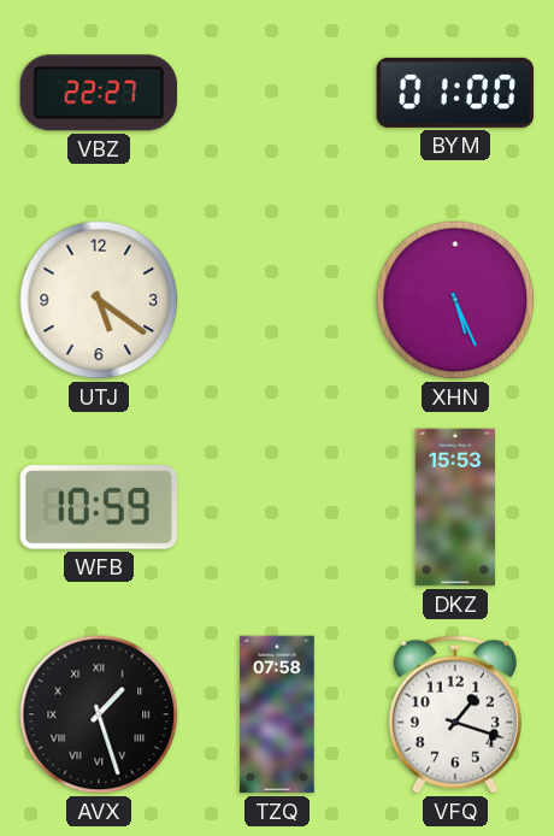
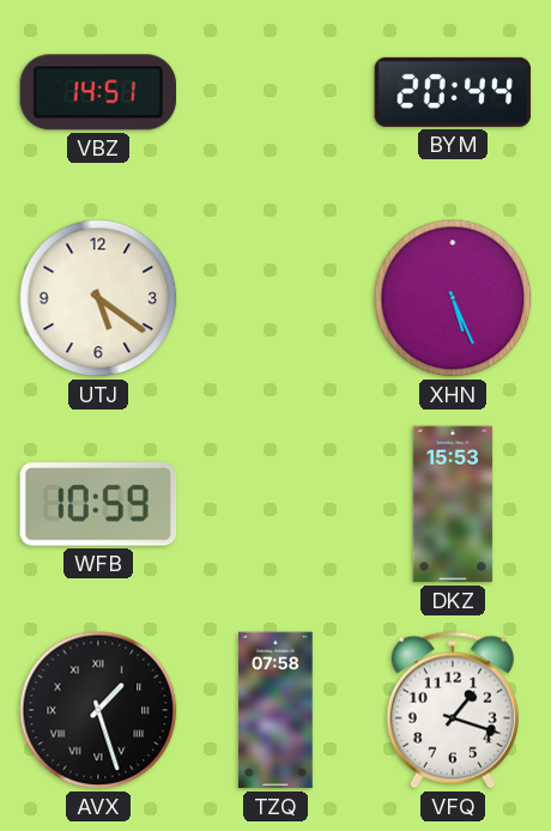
VBZ: 22:27 -> 14:51 (98, 92)
BYM: 01:00 -> 20:44 (453, 92)
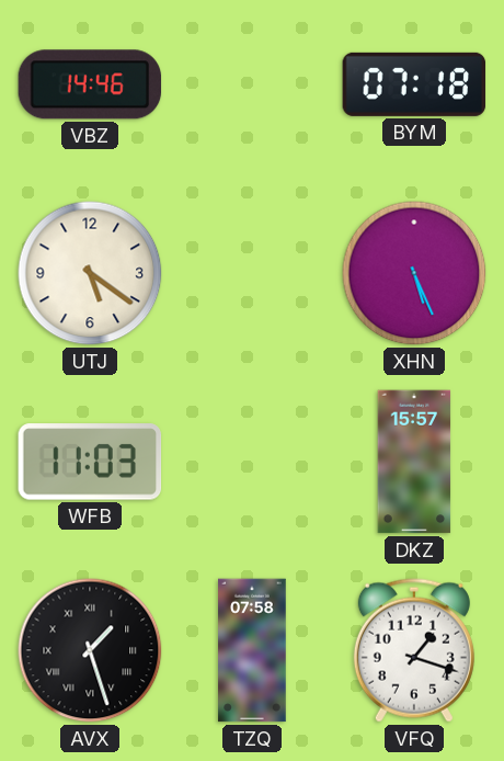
VBZ: 14:51 -> 14:46 (90, 84)
BYM: 20:44 -> 07:18 (414, 84)
WFB: 10:59 -> 11:03 (90, 462)
DKZ: 15:53 -> 15:57 (414, 462)
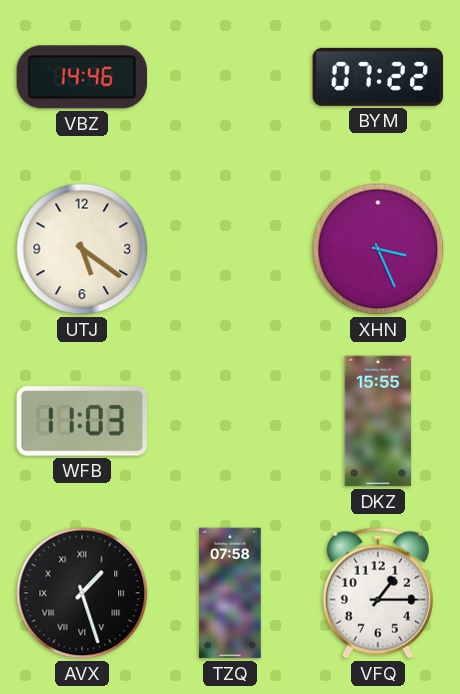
BYM: 07:18 -> 07:22 (378, 77)
XHN: 5:26 -> 3:26 (378, 249)
DKZ: 15:57 -> 15:55 (378, 421)
VFQ: 1:18 -> 1:15 (378, 593)
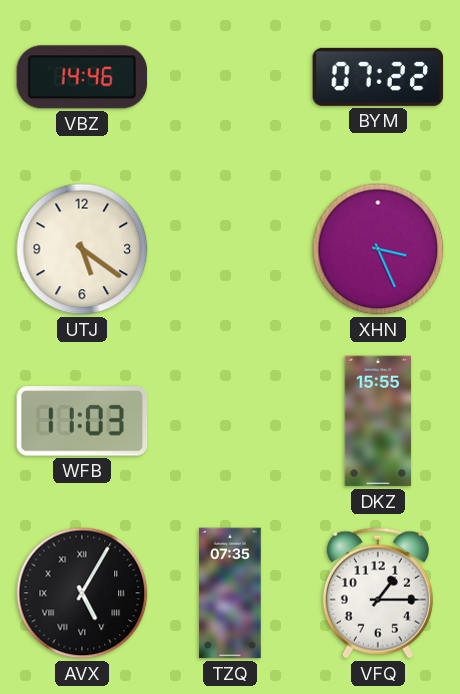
AVX: 1:27 -> 5:05 (82, 593)
TZQ: 07:58 -> 07:35 (230, 593)
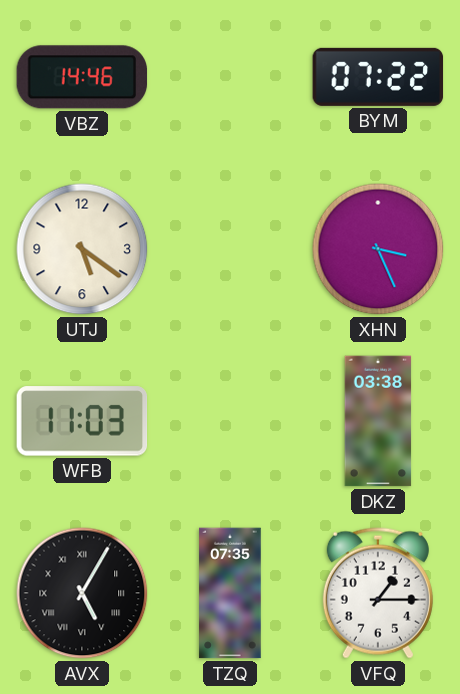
DKZ: 15:55 -> 03:38 (378, 421)
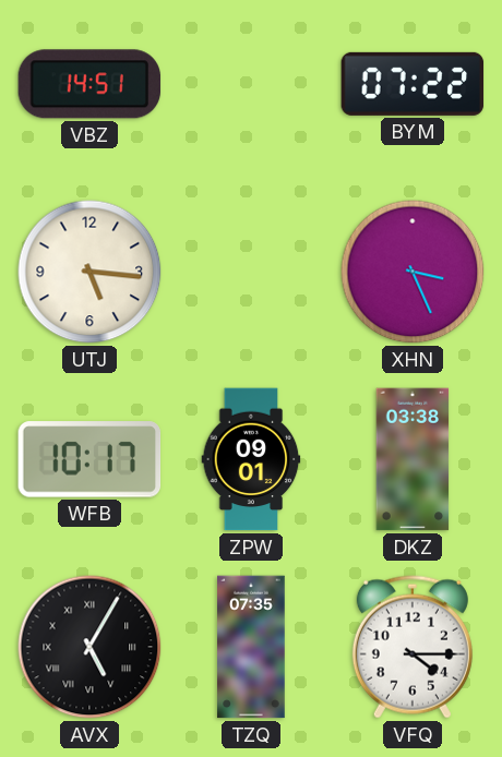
VBZ: 14:46 -> 14:51 (89, 84)
UTJ: 5:21 -> 5:16 (89, 272)
WFB: 11:03 -> 10:17 (89, 459)
ZPW: none -> 09:01 (251, 459)
VFQ: 1:15 -> 4:15 (413, 647)
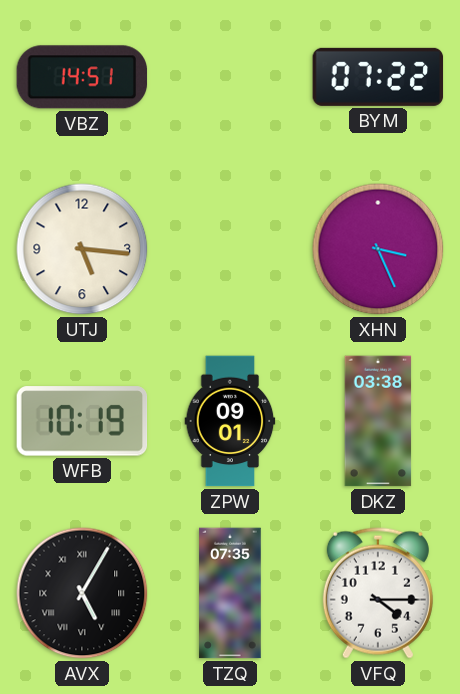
WFB: 10:17 -> 10:19 (82, 421)
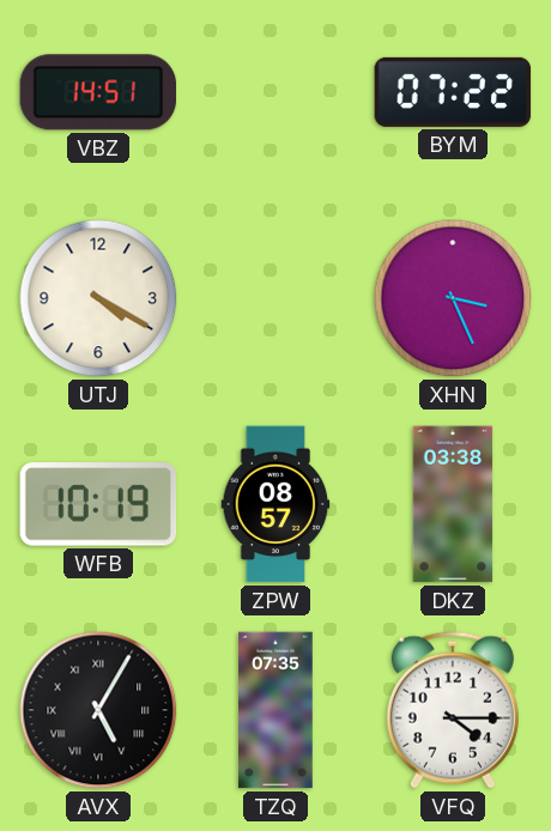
UTJ: 5:16 -> 4:20 (98, 298)
ZPW: 09:01 -> 08:57 (275, 504)
